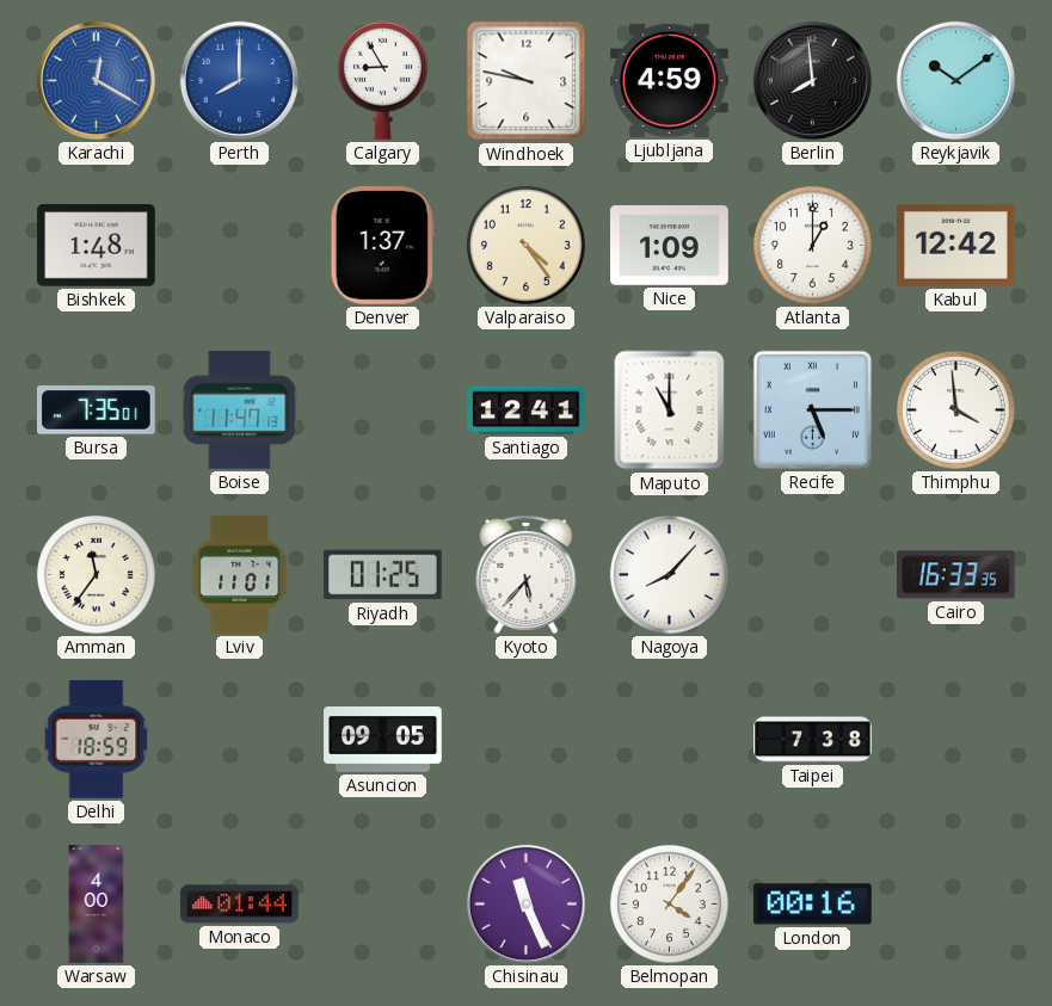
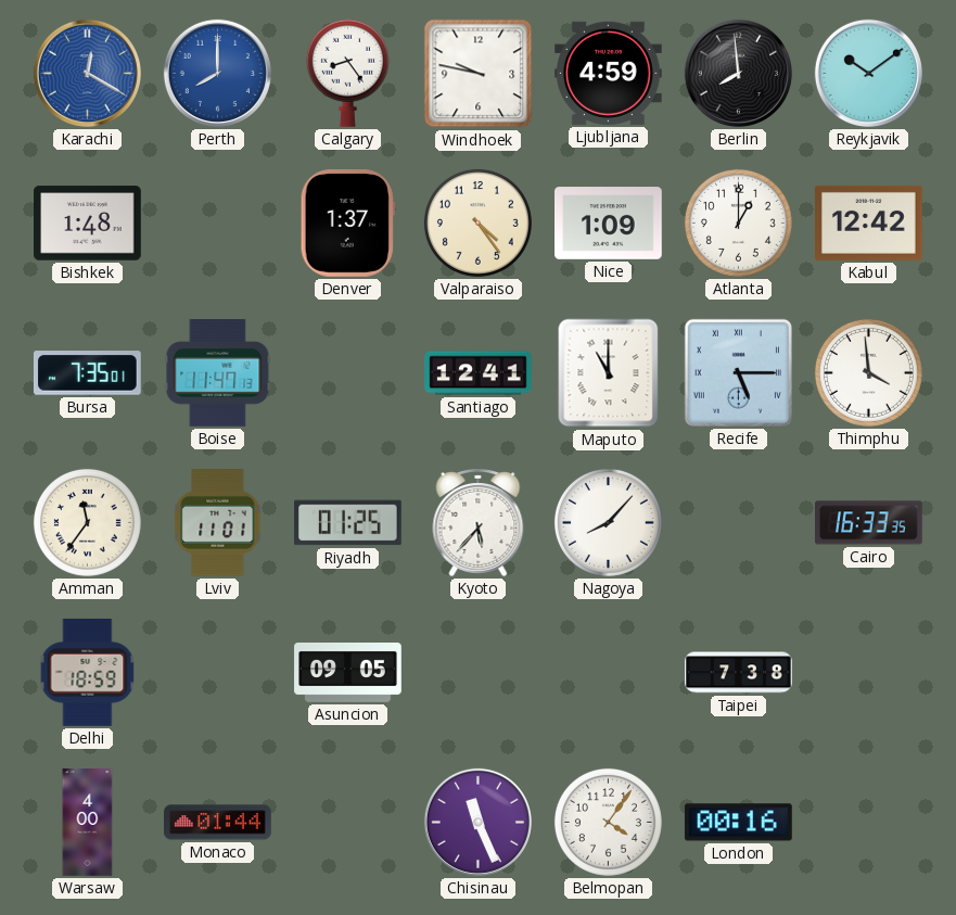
Calgary: 8:55 -> 8:24 (347, 73)
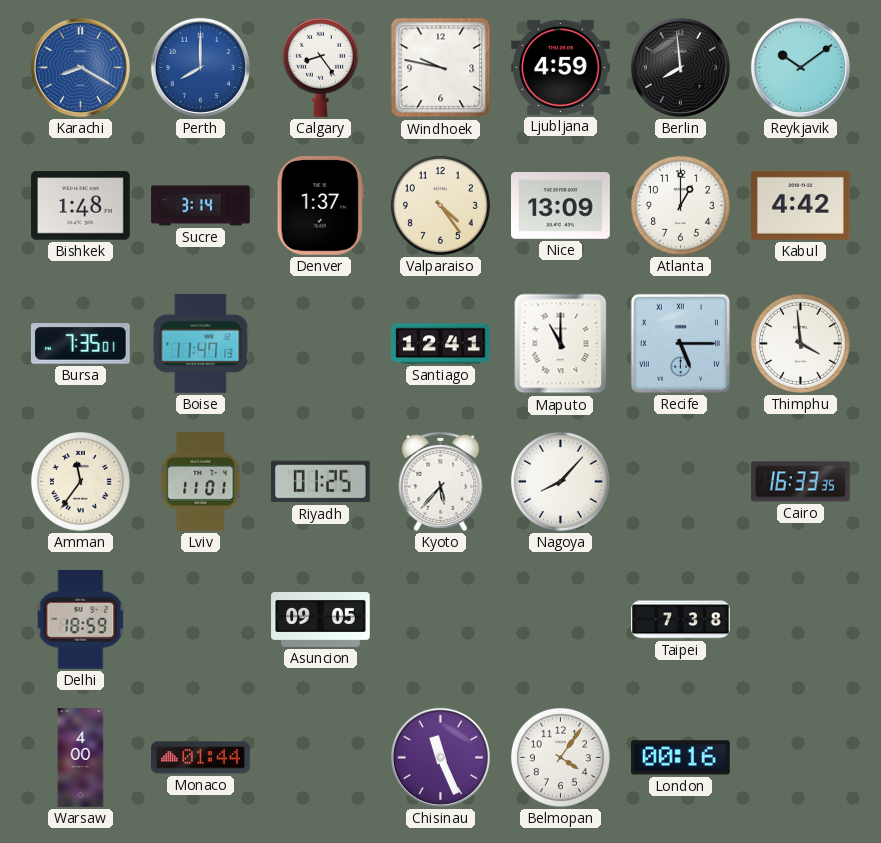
Karachi: 12:20 -> 8:20 (80, 67)
Sucre: none -> 3:14 (201, 206)
Nice: 1:09 -> 13:09 (561, 206)
Kabul: 12:42 -> 4:42 (801, 205)
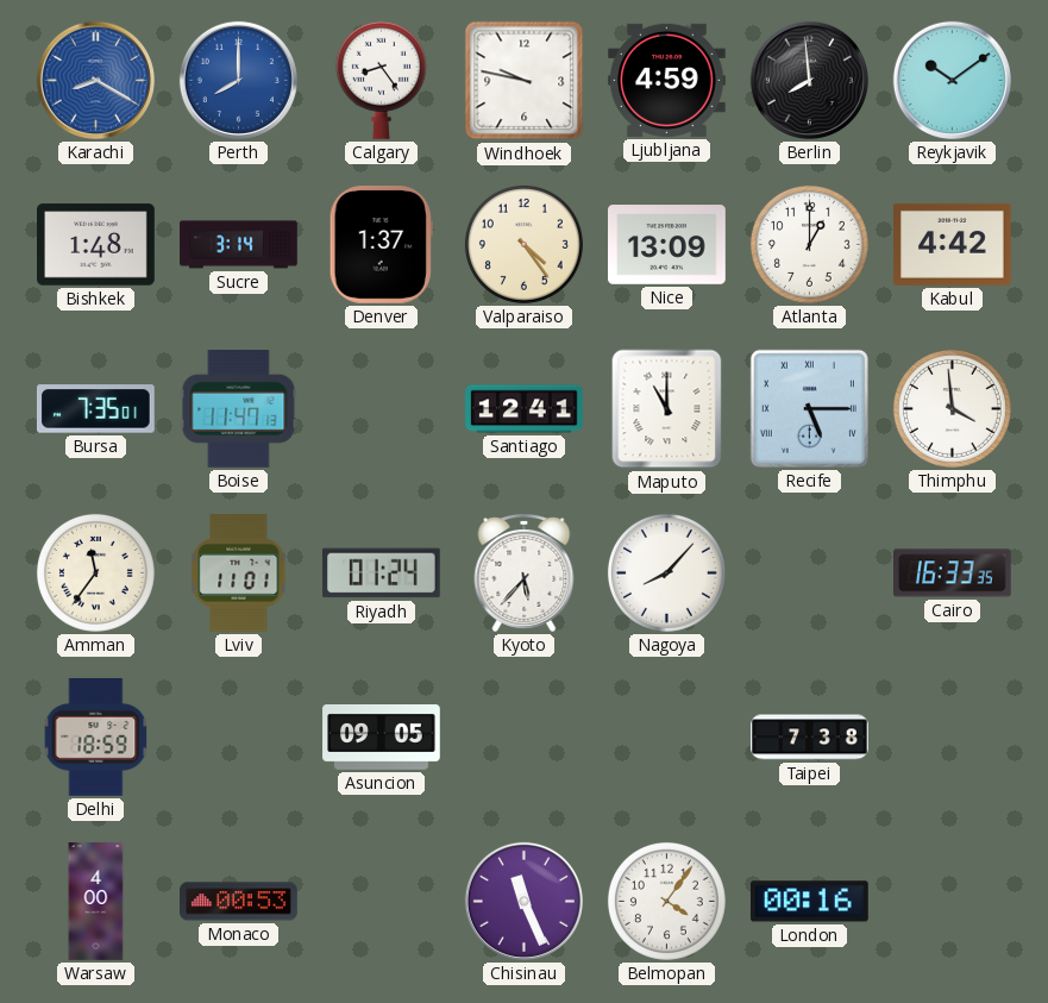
Riyadh: 01:25 -> 01:24 (382, 573)
Monaco: 01:44 -> 00:53 (239, 902)
